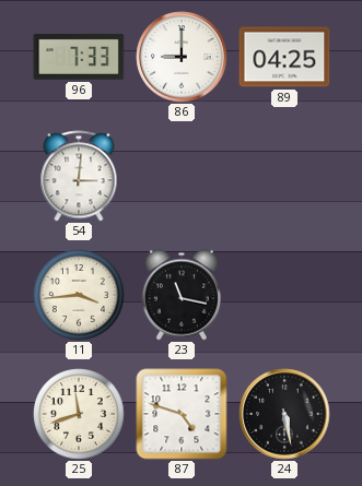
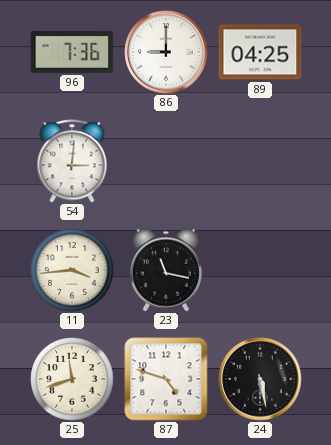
96: 7:33 -> 7:36 (72, 52)
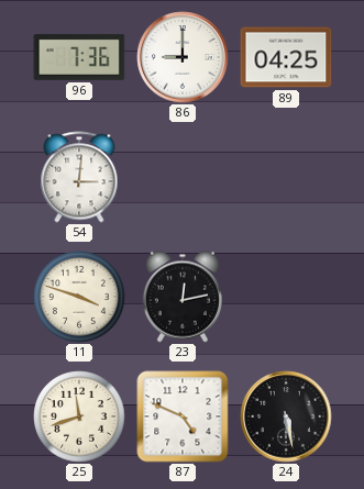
11: 3:44 -> 3:48 (79, 297)
23: 11:17 -> 12:13 (183, 297)
87: 4:48 -> 4:49 (183, 416)
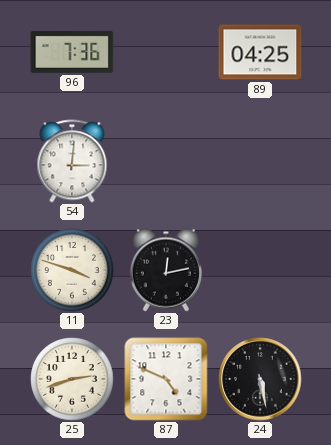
86: 9:00 -> none (183, 57)
25: 11:42 -> 2:42 (72, 379)
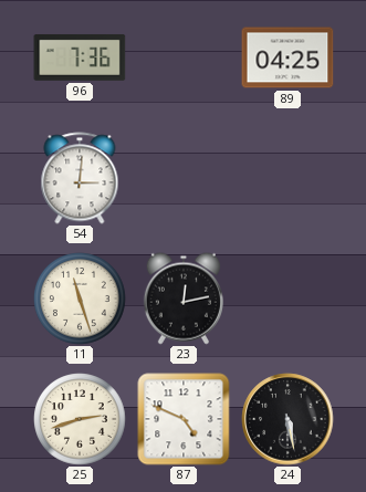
11: 3:48 -> 11:27 (80, 299)
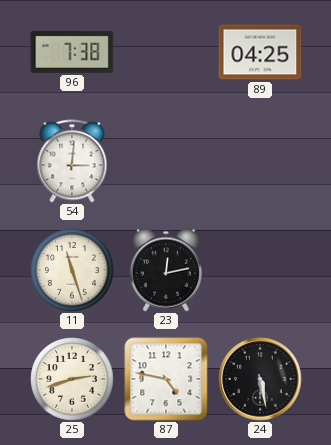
96: 7:36 -> 7:38 (72, 52)
87: 4:49 -> 4:47 (166, 379)
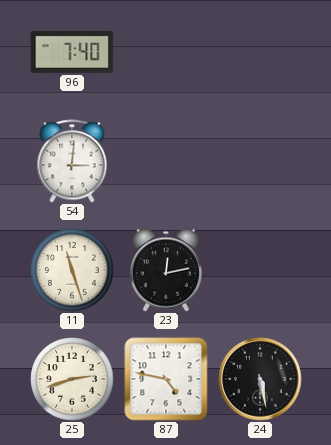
96: 7:38 -> 7:40 (72, 52)
89: 04:25 -> none (260, 52)
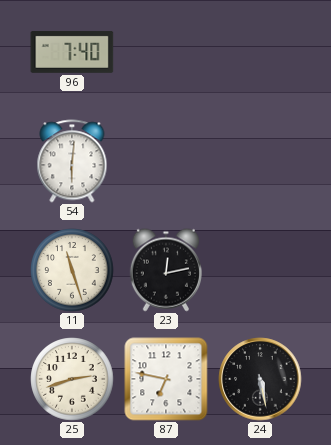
54: 3:01 -> 6:01 (72, 161)
87: 4:47 -> 6:47 (166, 379)
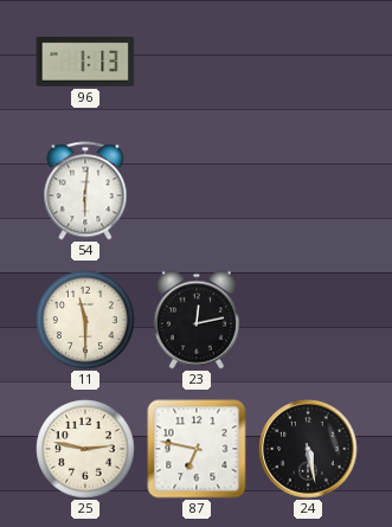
96: 7:40 -> 1:13 (85, 62)
11: 11:27 -> 11:30 (85, 320)
25: 2:42 -> 2:47 (85, 449)
